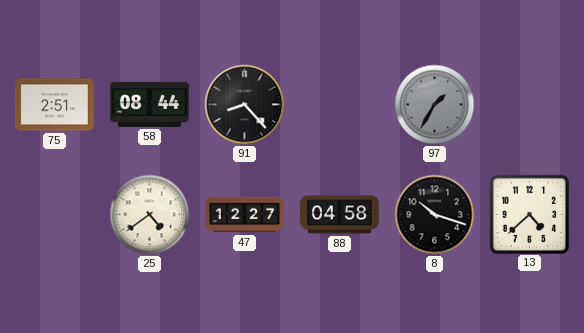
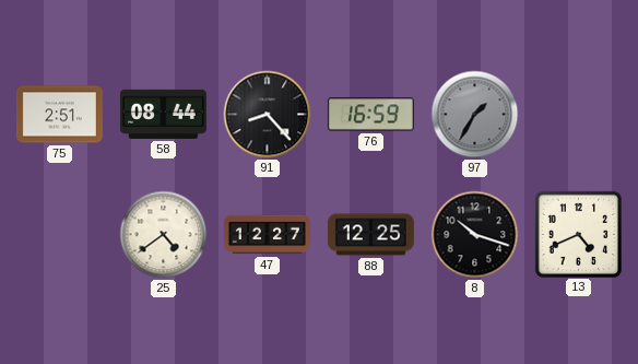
76: none -> 16:59 (370, 115)
88: 04:58 -> 12:25 (370, 235)
13: 4:38 -> 4:41 (578, 234)
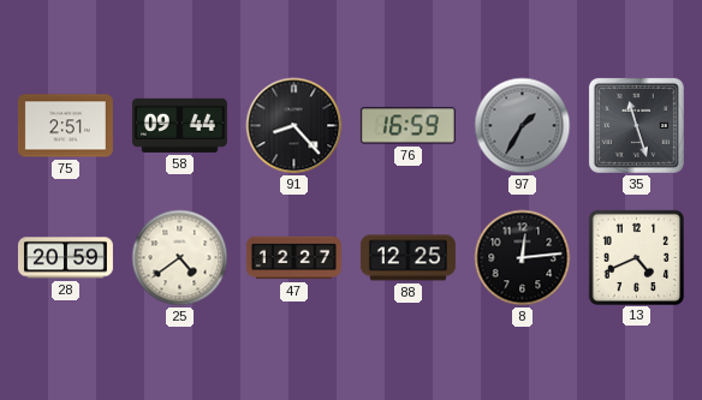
58: 08:44 -> 09:44 (179, 125)
35: none -> 11:27 (636, 125)
28: none -> 20:59 (65, 258)
8: 10:18 -> 12:14 (523, 258)
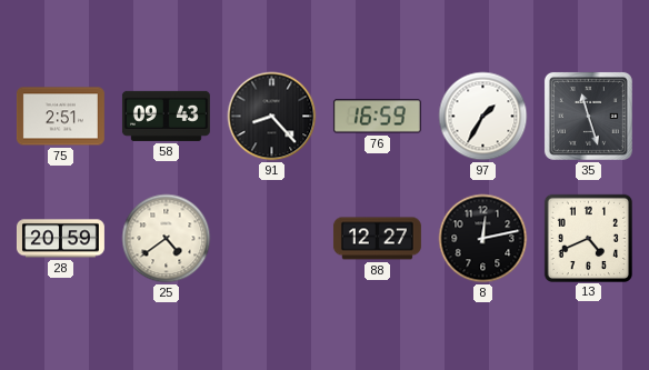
58: 09:44 -> 09:43 (166, 116)
97 dial: grey -> white (483, 117)
47: 12:27 -> none (293, 258)
88: 12:25 -> 12:27 (377, 239)
8: 12:14 -> 12:13 (483, 239)
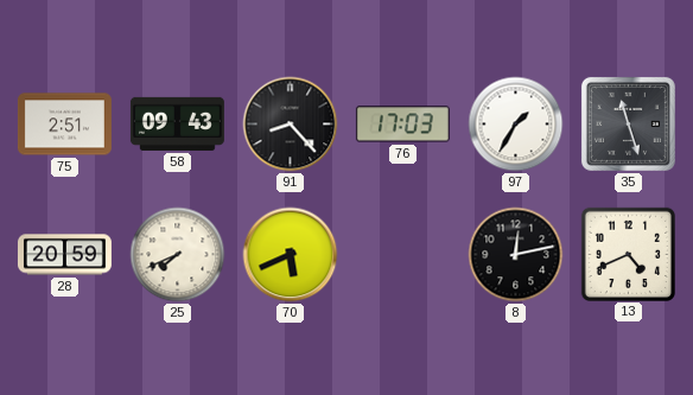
76: 16:59 -> 17:03 (402, 125)
25: 4:39 -> 7:41 (178, 255)
70: none -> 5:41 (291, 255)
88: 12:27 -> none (377, 239)
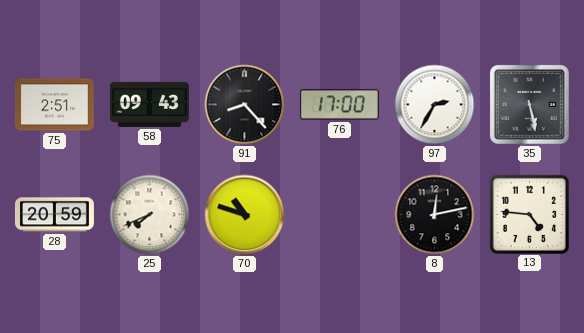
76: 17:03 -> 17:00 (339, 105)
97: 1:35 -> 2:35 (435, 105)
35: 11:27 -> 5:28 (529, 104)
70: 5:41 -> 10:48 (245, 215)
13: 4:41 -> 4:46 (529, 214)
